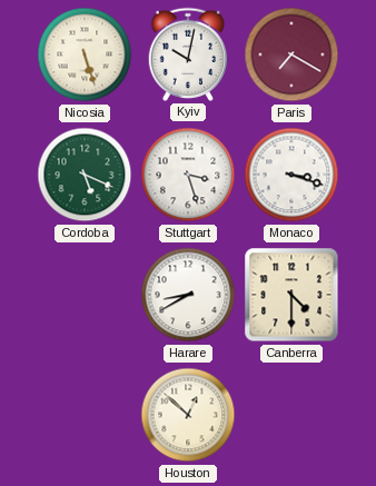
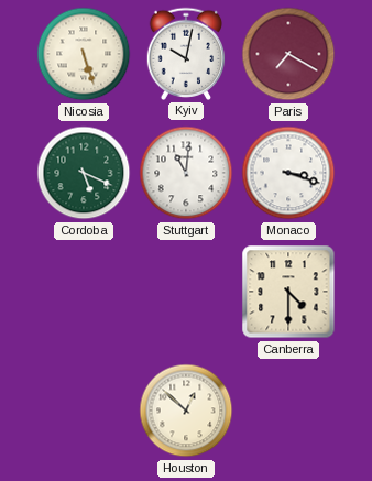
Stuttgart: 3:27 -> 11:01 (186, 173)
Harare: 8:40 -> none (188, 295)
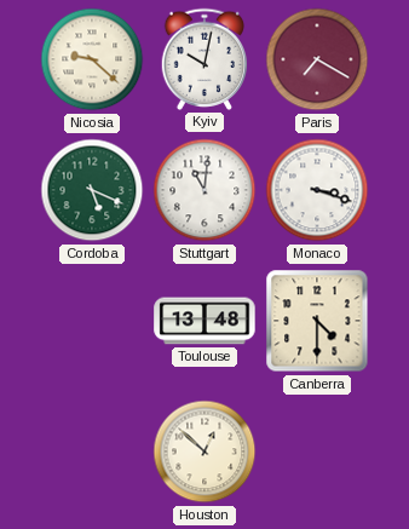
Nicosia: 5:27 -> 9:22 (92, 59)
Toulouse: none -> 13:48 (204, 321)
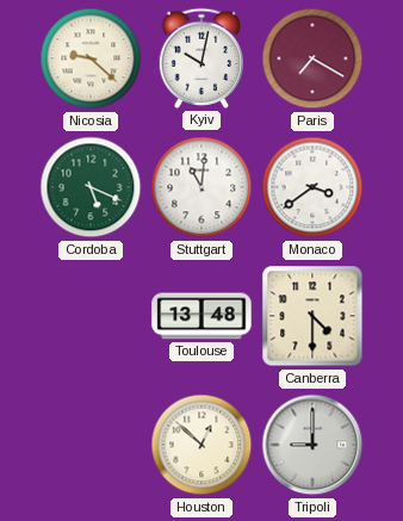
Monaco: 3:18 -> 3:39 (312, 187)
Tripoli: none -> 9:00 (312, 445)
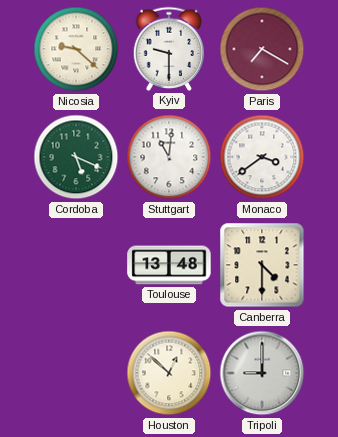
Kyiv: 10:02 -> 9:30 (169, 49)
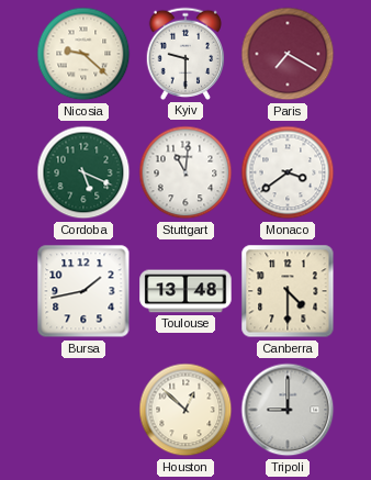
Bursa: none -> 1:43 (83, 291)
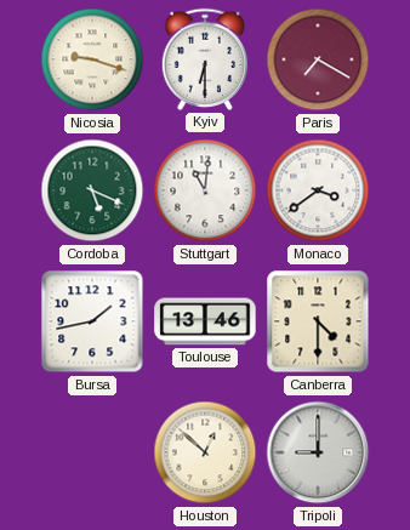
Nicosia: 9:22 -> 9:18 (92, 59)
Kyiv: 9:30 -> 6:30 (205, 59)
Toulouse: 13:48 -> 13:46 (205, 321)
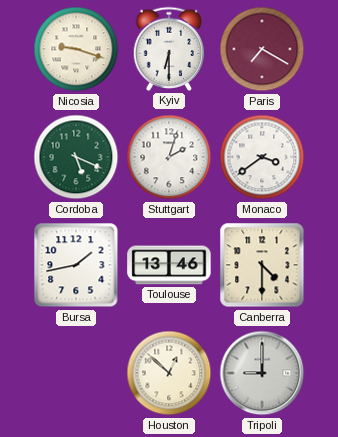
Stuttgart: 11:01 -> 2:03 (169, 157)
